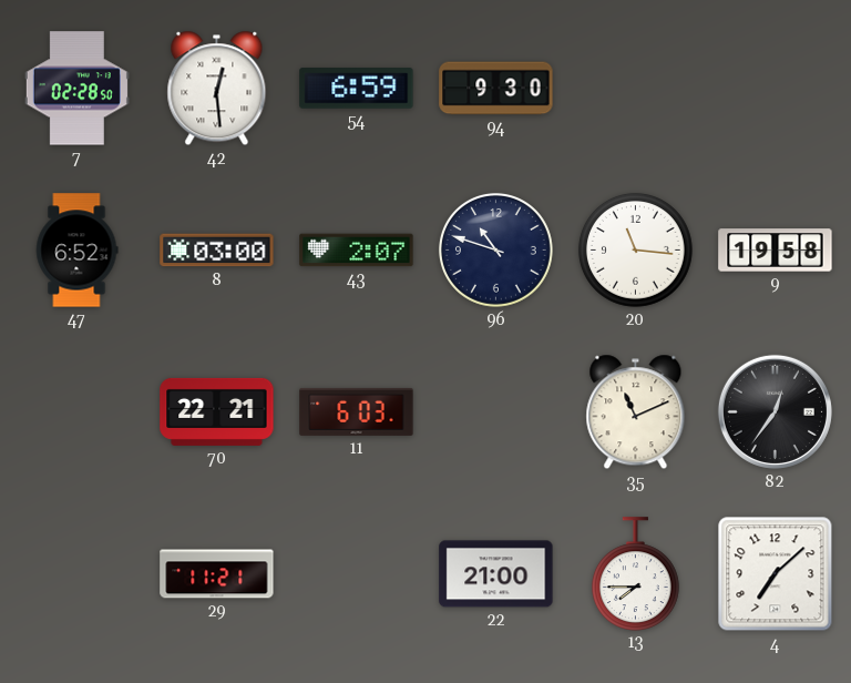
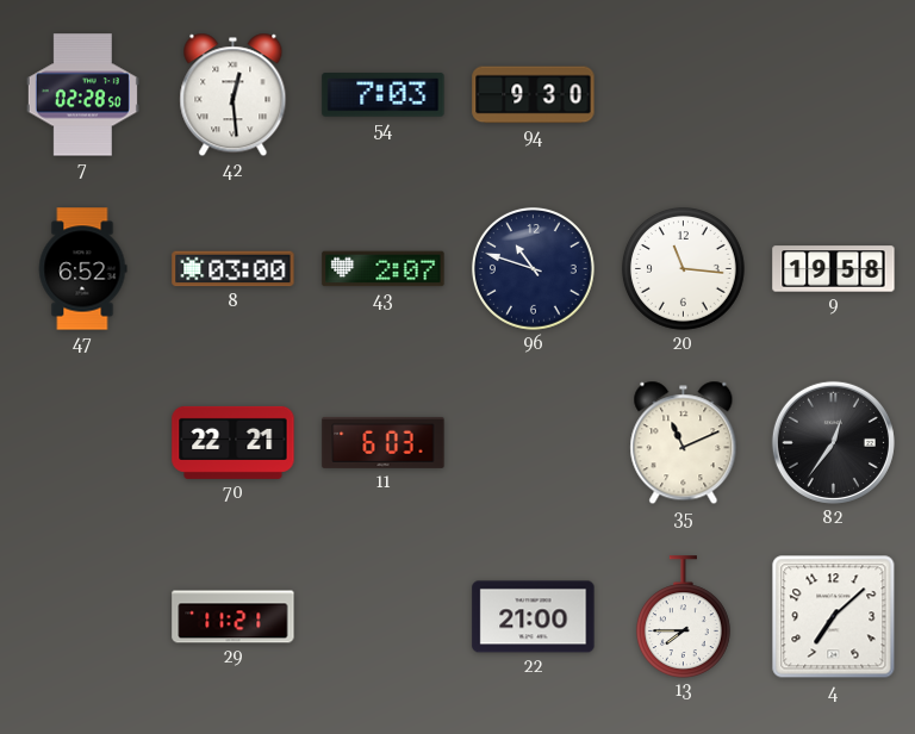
54: 6:59 -> 7:03 (384, 95)
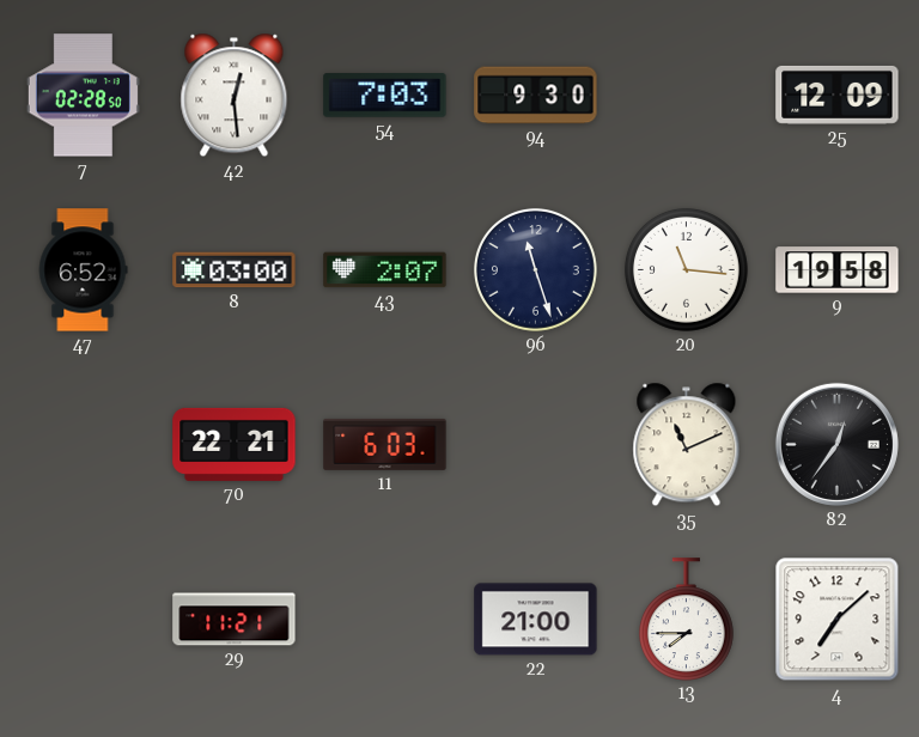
25: none -> 12:09 (838, 95)
96: 10:48 -> 11:27 (535, 269)
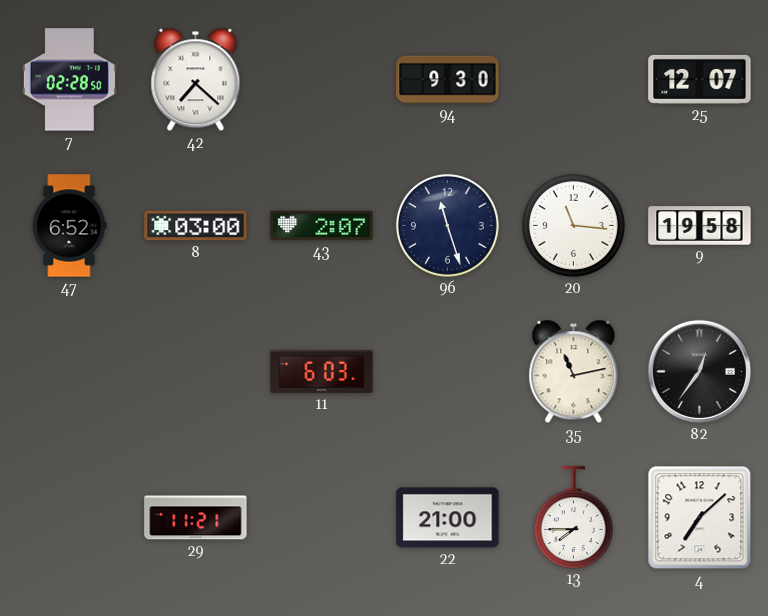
42: 12:29 -> 7:22 (196, 80)
54: 7:03 -> none (385, 96)
25: 12:09 -> 12:07 (700, 79)
70: 22:21 -> none (235, 444)
35: 11:11 -> 11:13 (574, 372)
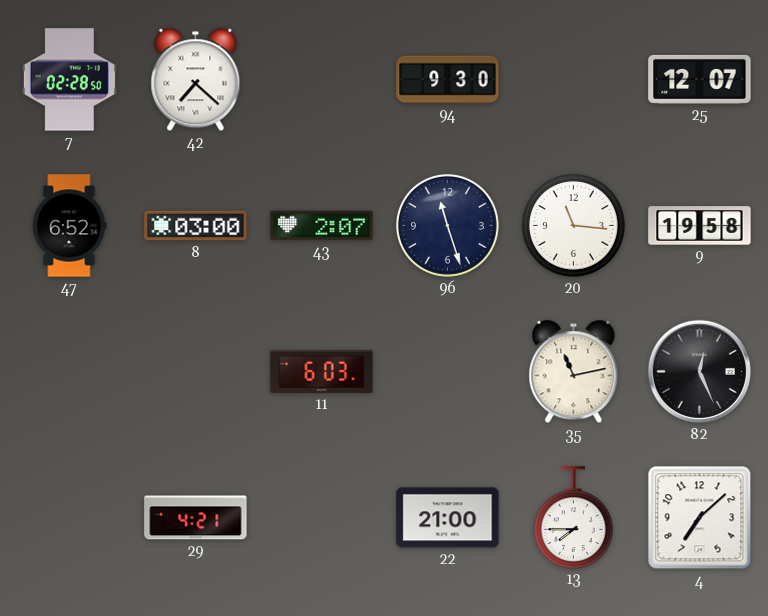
82: 12:36 -> 12:26 (699, 371)
29: 11:21 -> 4:21 (196, 518)
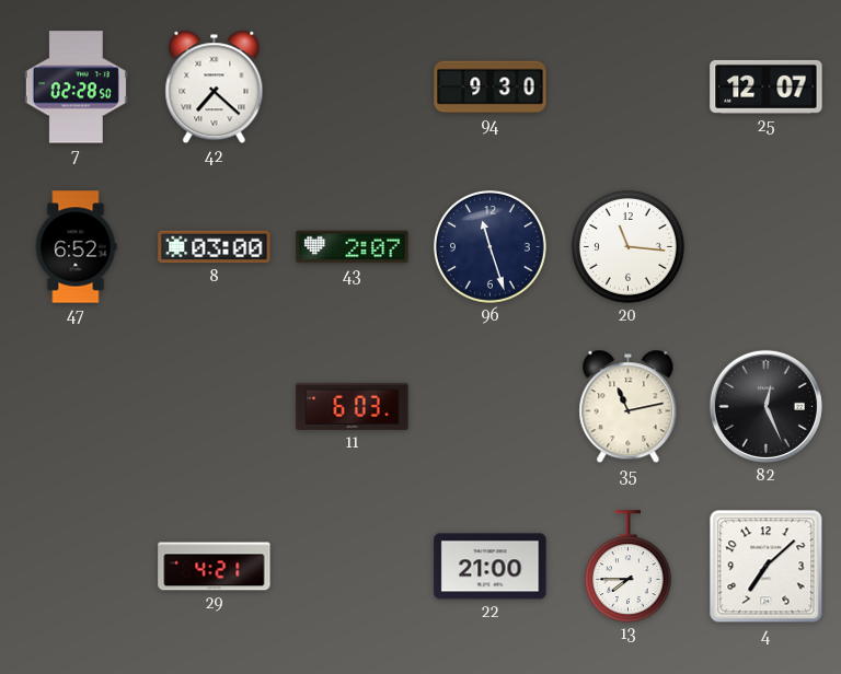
9: 19:58 -> none (700, 226)
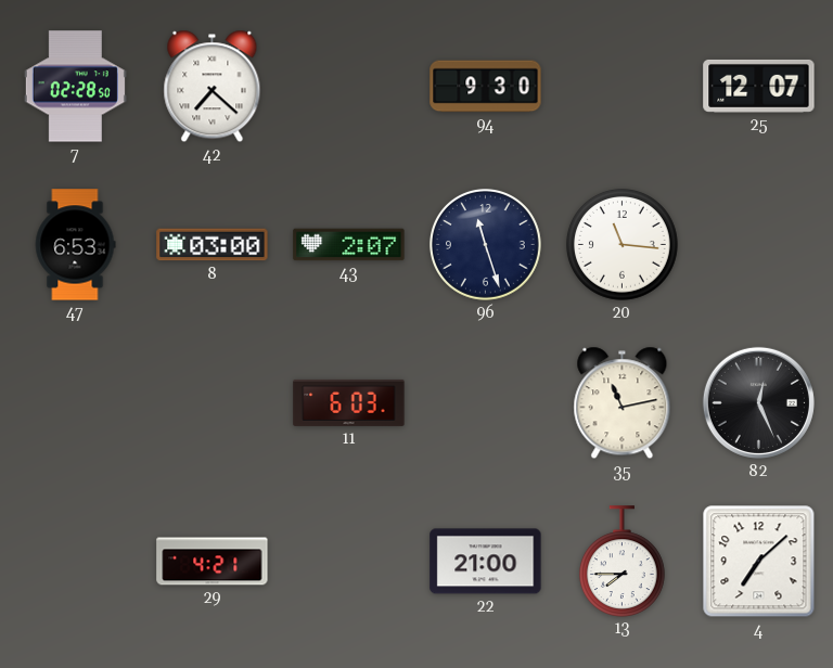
47: 6:52 -> 6:53 (75, 245)
